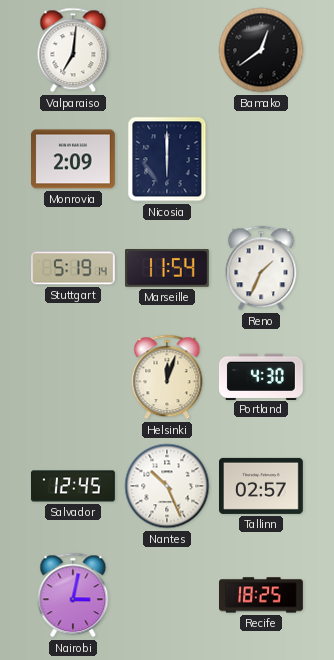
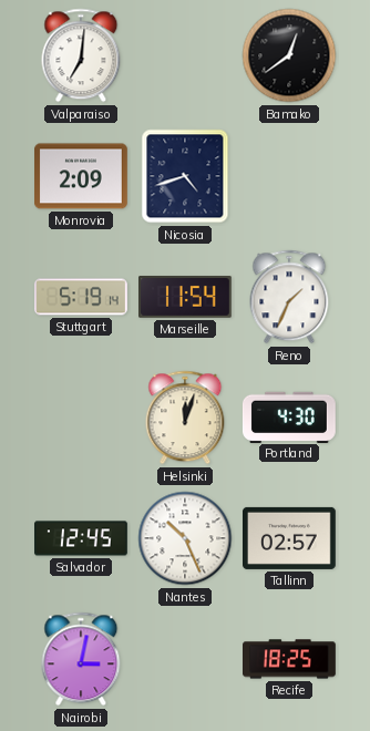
Nicosia: 6:00 -> 4:42 (185, 176)
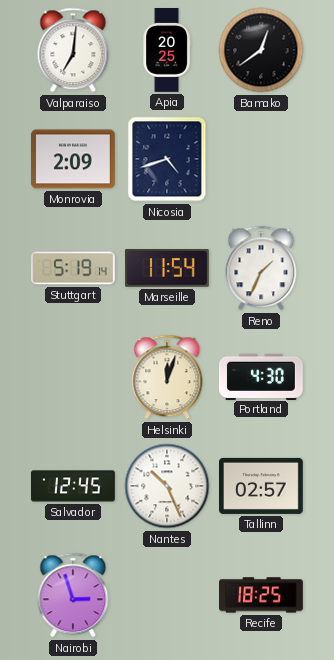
Apia: none -> 20:25 (167, 50)
Nairobi: 3:02 -> 2:57 (73, 595)
